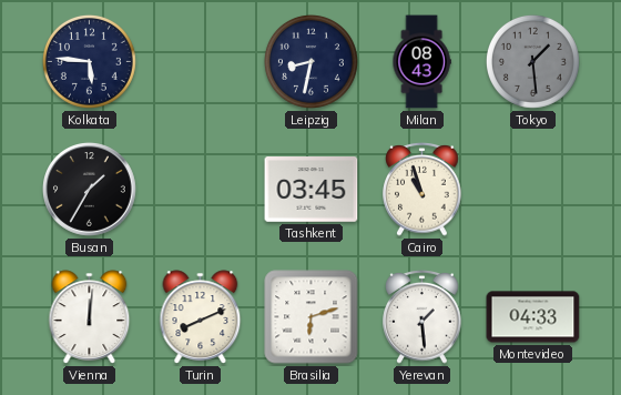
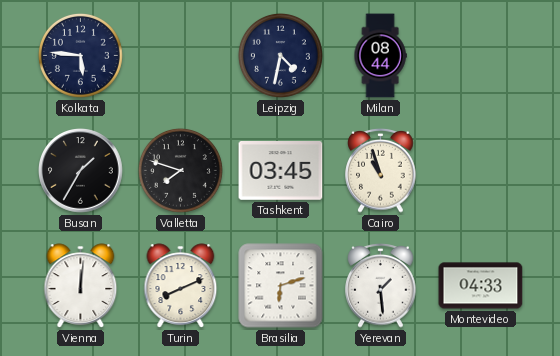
Leipzig: 8:32 -> 4:32 (280, 55)
Milan: 08:43 -> 08:44 (380, 56)
Tokyo: 1:29 -> none (532, 61)
Valletta: none -> 7:48 (180, 170)
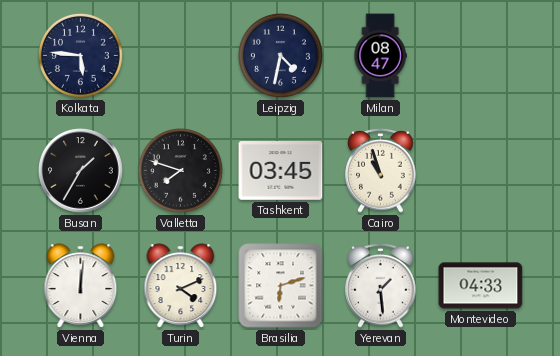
Milan: 08:44 -> 08:47 (380, 56)
Turin: 8:11 -> 4:11 (181, 286)
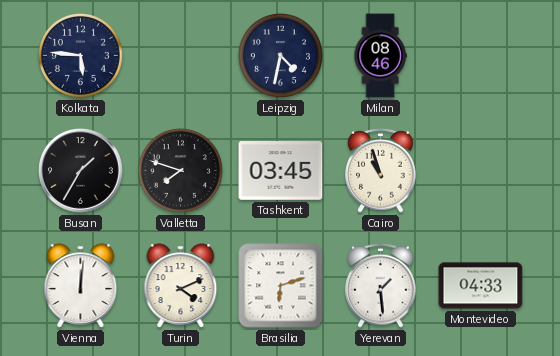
Milan: 08:47 -> 08:46 (380, 56)
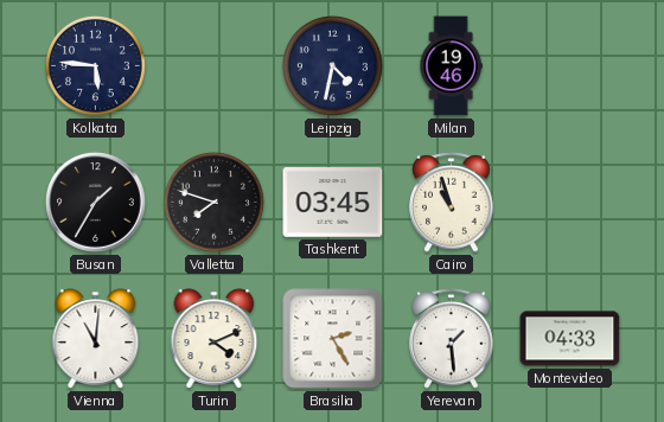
Milan: 08:46 -> 19:46 (451, 66)
Vienna: 12:01 -> 11:01 (96, 339)
Brasilia: 6:12 -> 2:25 (333, 339)
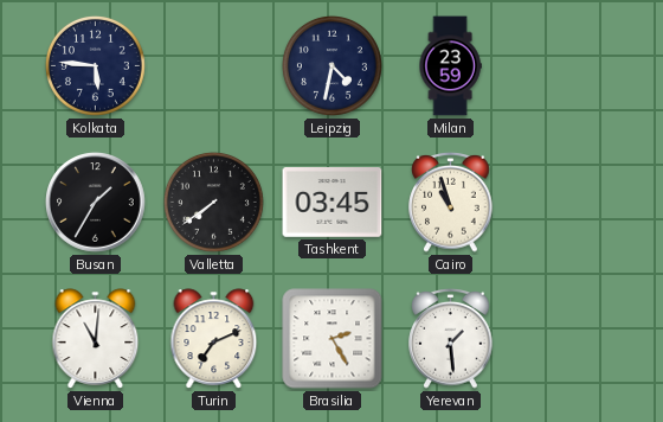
Milan: 19:46 -> 23:59 (450, 66)
Valletta: 7:48 -> 7:39 (213, 202)
Turin: 4:11 -> 7:11 (214, 339)
Montevideo: 04:33 -> none (570, 339)
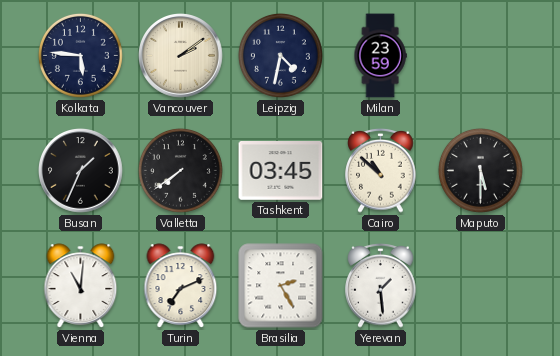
Vancouver: none -> 2:09 (181, 56)
Busan: 1:35 -> 1:34 (81, 171)
Cairo: 10:57 -> 10:52 (381, 170)
Maputo: none -> 5:30 (480, 170)
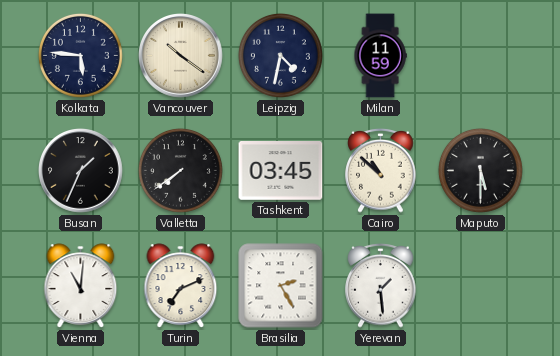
Vancouver: 2:09 -> 10:21 (181, 56)
Milan: 23:59 -> 11:59 (380, 56)
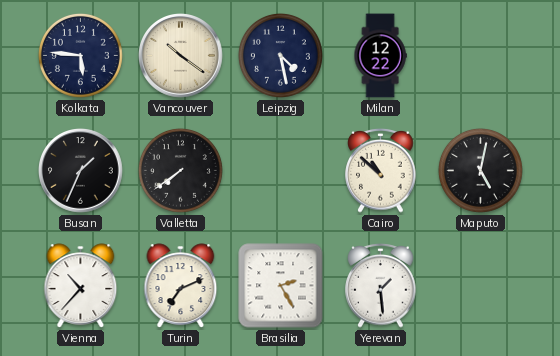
Leipzig: 4:32 -> 4:28 (280, 55)
Milan: 11:59 -> 12:22 (380, 56)
Tashkent: 03:45 -> none (281, 171)
Maputo: 5:30 -> 5:02 (480, 170)
Vienna: 11:01 -> 10:37 (81, 286)
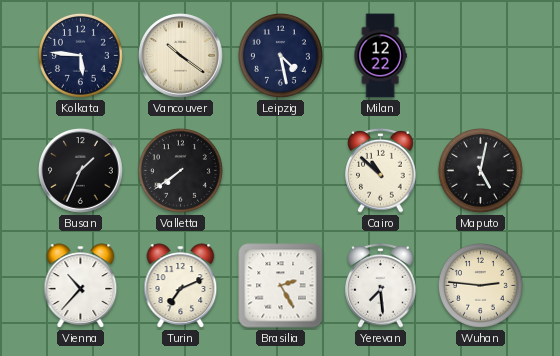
Yerevan: 1:29 -> 7:29 (381, 285)
Wuhan: none -> 2:46 (480, 285)
